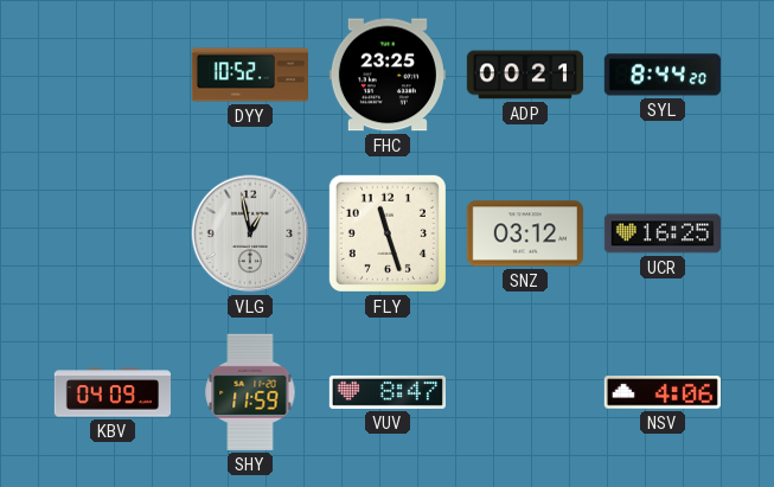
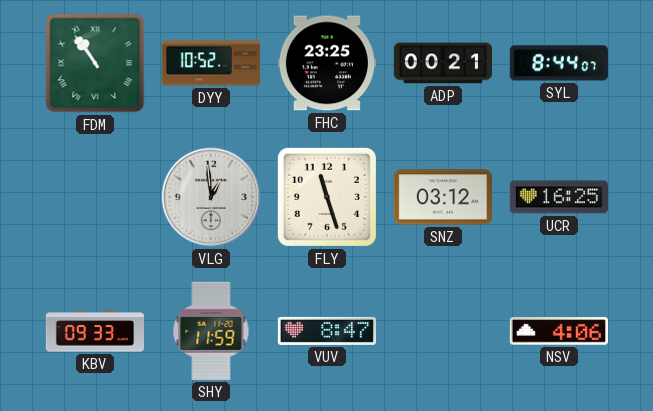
FDM: none -> 10:54 (95, 63)
SYL: 8:44:20 -> 8:44:07 (559, 63)
VLG: 12:58 -> 12:59 (211, 197)
KBV: 04:09 -> 09:33 (94, 331)
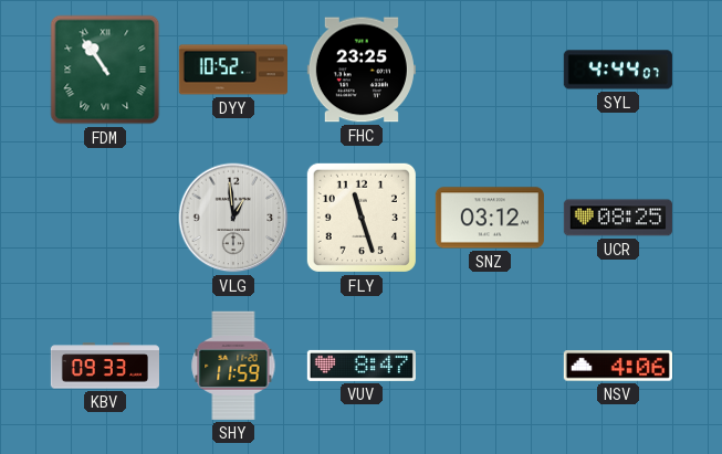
ADP: 00:21 -> none (442, 63)
SYL: 8:44 -> 4:44 (618, 70)
UCR: 16:25 -> 08:25 (618, 218)
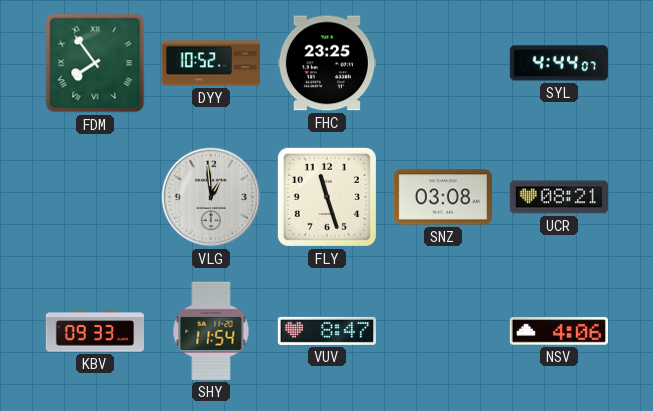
FDM: 10:54 -> 7:54 (95, 63)
SNZ: 03:12 -> 03:08 (443, 197)
UCR: 08:25 -> 08:21 (559, 197)
SHY: 11:59 -> 11:54 (211, 331)
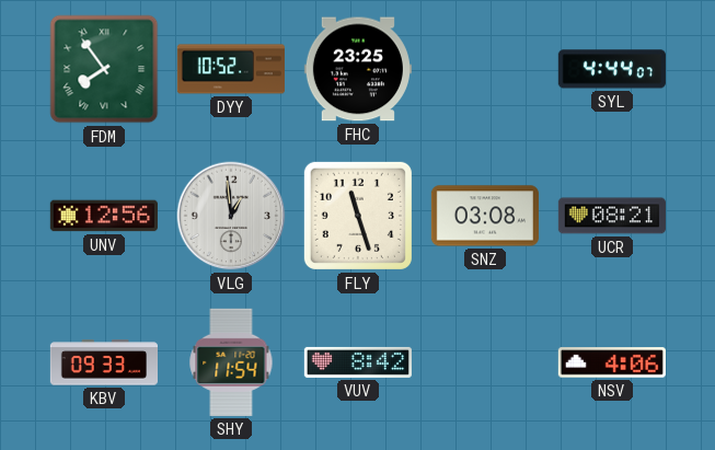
UNV: none -> 12:56 (104, 216)
VUV: 8:47 -> 8:42 (358, 362)
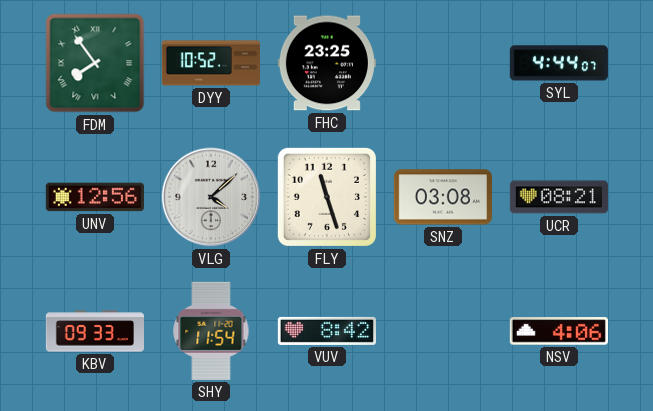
VLG: 12:59 -> 4:08 (211, 197)
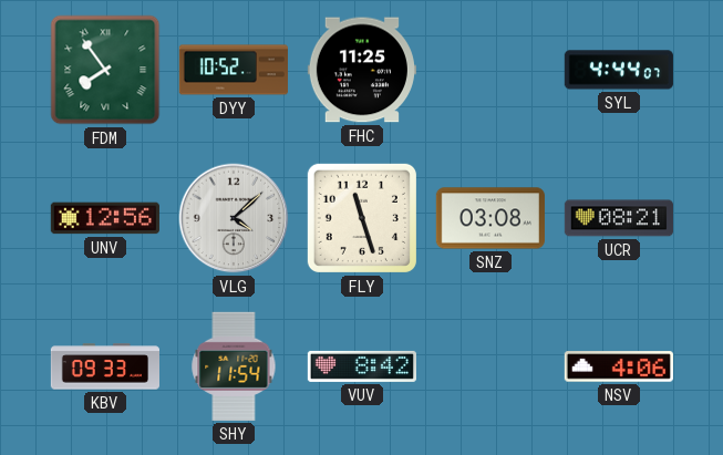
FHC: 23:25 -> 11:25 (362, 70)
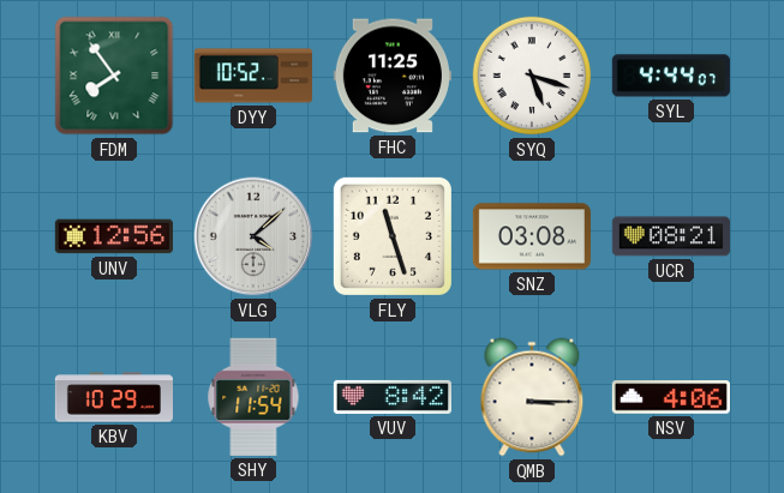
SYQ: none -> 5:18 (532, 76)
KBV: 09:33 -> 10:29 (113, 397)
QMB: none -> 3:15 (532, 397)
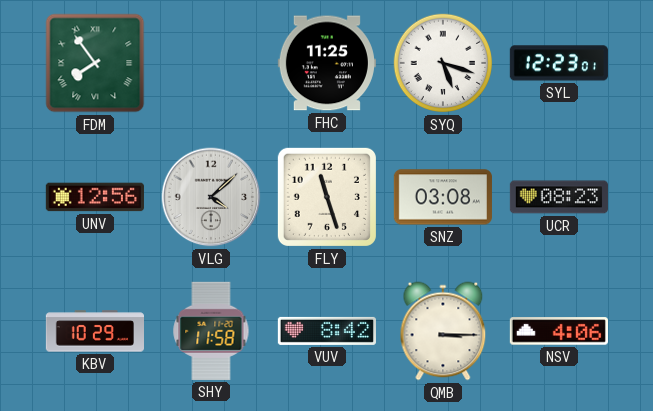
DYY: 10:52 -> none (253, 76)
SYL: 4:44 -> 12:23 (559, 63)
UCR: 08:21 -> 08:23 (559, 197)
SHY: 11:54 -> 11:58 (211, 331)
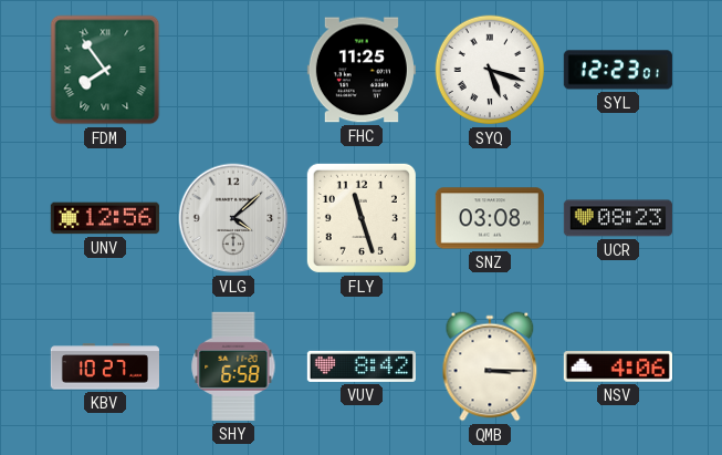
KBV: 10:29 -> 10:27 (104, 366)
SHY: 11:58 -> 6:58 (233, 366)
